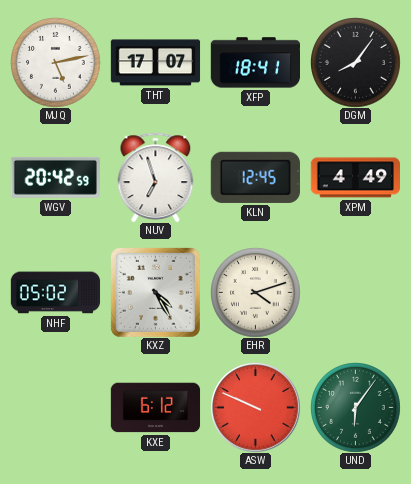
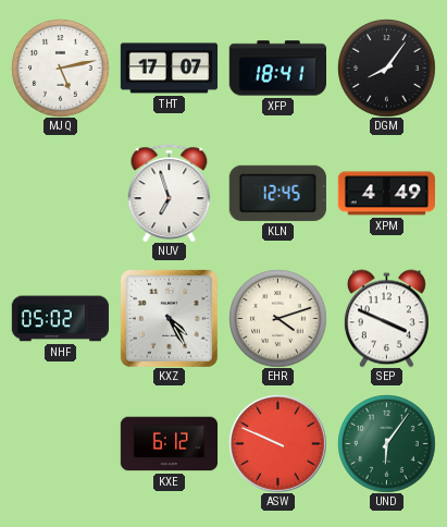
WGV: 20:42 -> none (55, 177)
SEP: none -> 3:49 (386, 318)
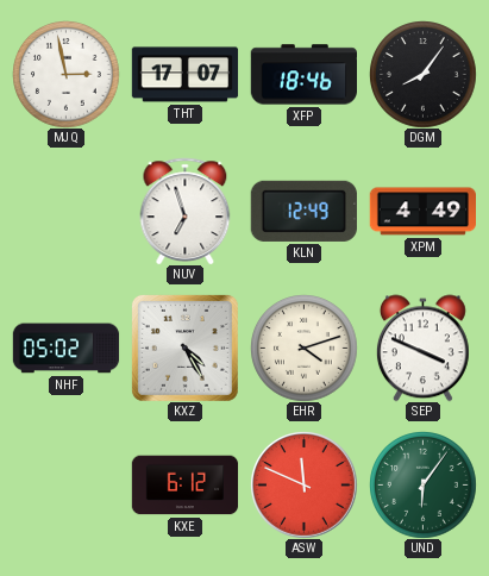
MJQ: 5:13 -> 2:58 (65, 74)
XFP: 18:41 -> 18:46 (303, 75)
KLN: 12:45 -> 12:49 (303, 211)
ASW: 9:49 -> 11:49 (305, 486)
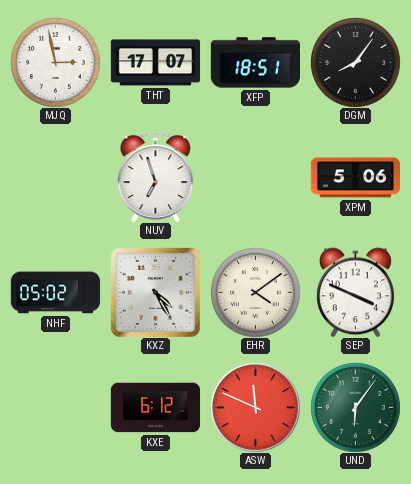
XFP: 18:46 -> 18:51 (255, 63)
KLN: 12:49 -> none (303, 211)
XPM: 4:49 -> 5:06 (355, 178)
EHR: 4:12 -> 4:09 (255, 292)
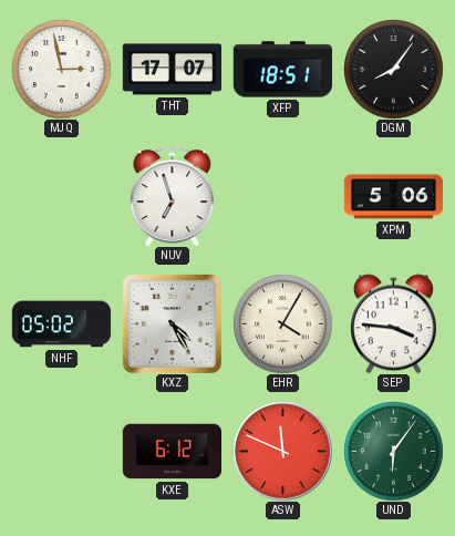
EHR: 4:09 -> 4:05 (282, 323)
SEP: 3:49 -> 3:46 (393, 323)
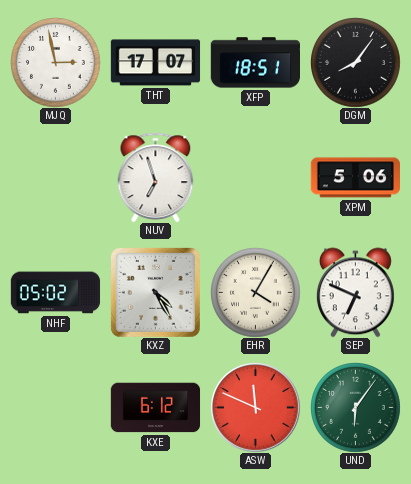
SEP: 3:46 -> 6:49 (355, 292)
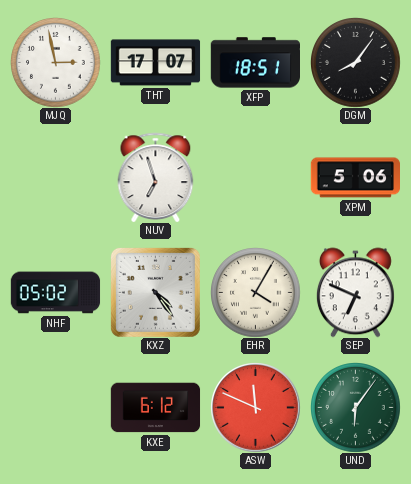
KXZ: 4:25 -> 4:24 (155, 292)
